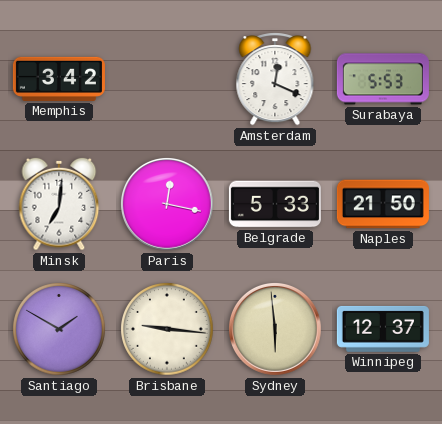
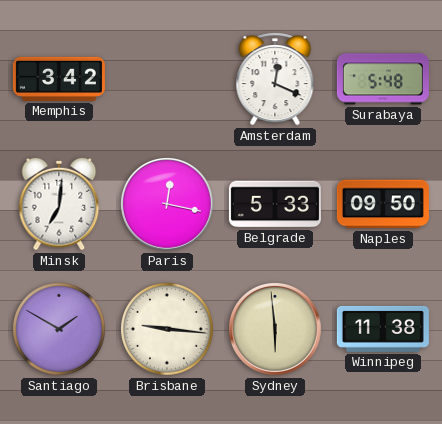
Surabaya: 5:53 -> 5:48 (383, 79)
Naples: 21:50 -> 09:50 (383, 204)
Winnipeg: 12:37 -> 11:38 (383, 329)
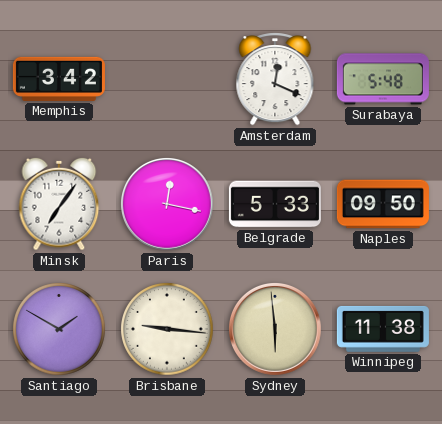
Minsk: 7:01 -> 7:06 (59, 204)
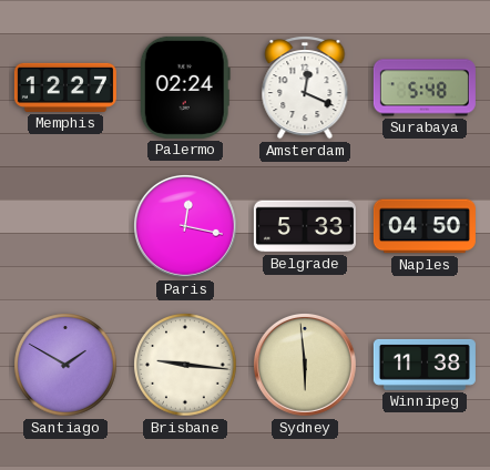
Memphis: 3:42 -> 12:27 (65, 88)
Palermo: none -> 02:24 (185, 88)
Minsk: 7:06 -> none (59, 204)
Naples: 09:50 -> 04:50 (425, 226)
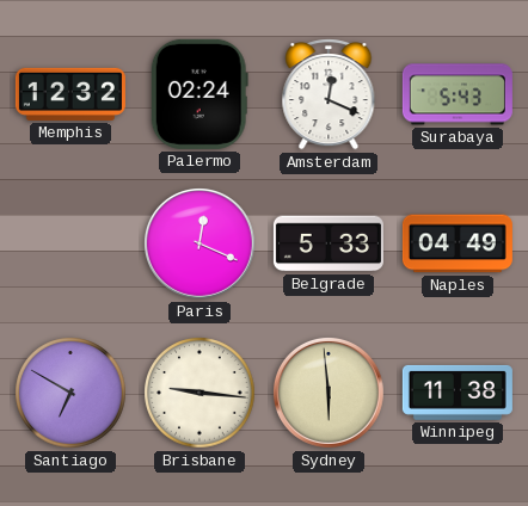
Memphis: 12:27 -> 12:32 (70, 94)
Surabaya: 5:48 -> 5:43 (458, 94)
Paris: 12:17 -> 12:19 (201, 245)
Naples: 04:50 -> 04:49 (458, 243)
Santiago: 1:50 -> 6:50 (70, 393)
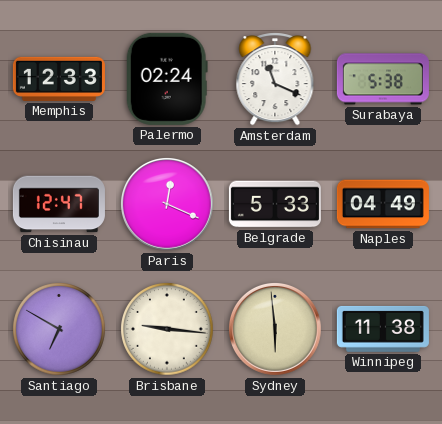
Memphis: 12:32 -> 12:33 (59, 79)
Amsterdam: 12:19 -> 11:19 (275, 79)
Surabaya: 5:43 -> 5:38 (383, 79)
Chisinau: none -> 12:47 (59, 204)
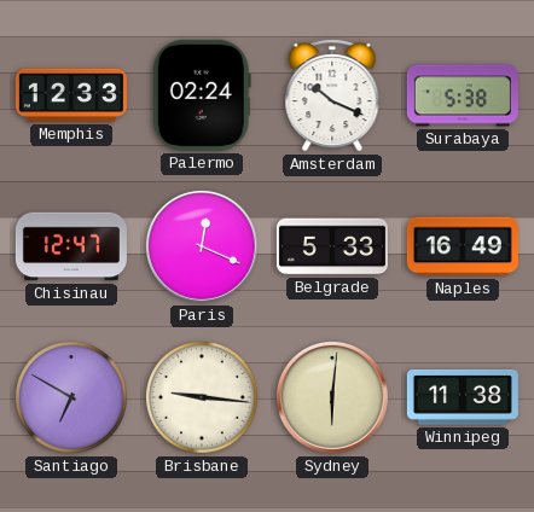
Amsterdam: 11:19 -> 10:19 (332, 95)
Naples: 04:49 -> 16:49 (463, 246)
Sydney: 5:59 -> 6:01 (333, 398)
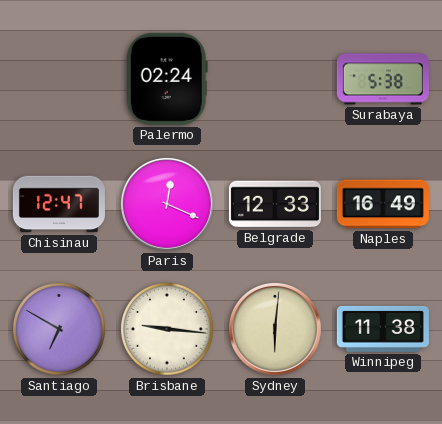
Memphis: 12:33 -> none (71, 95)
Amsterdam: 10:19 -> none (332, 95)
Belgrade: 5:33 -> 12:33 (275, 204)
